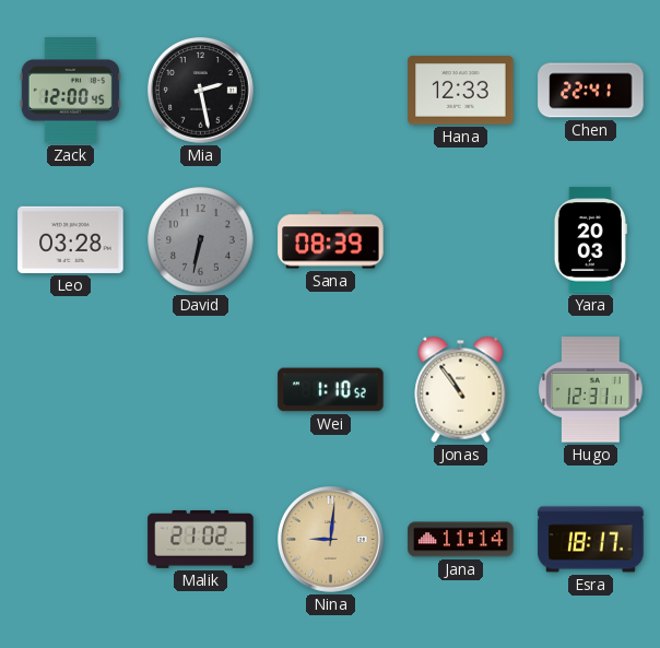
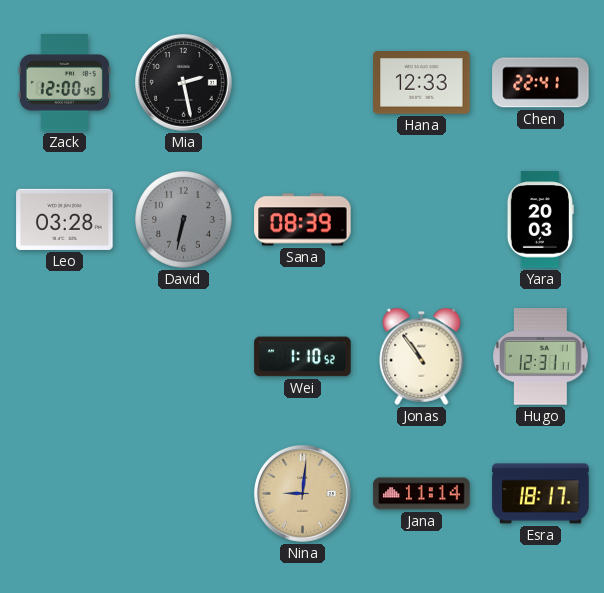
Malik: 21:02 -> none (201, 539)
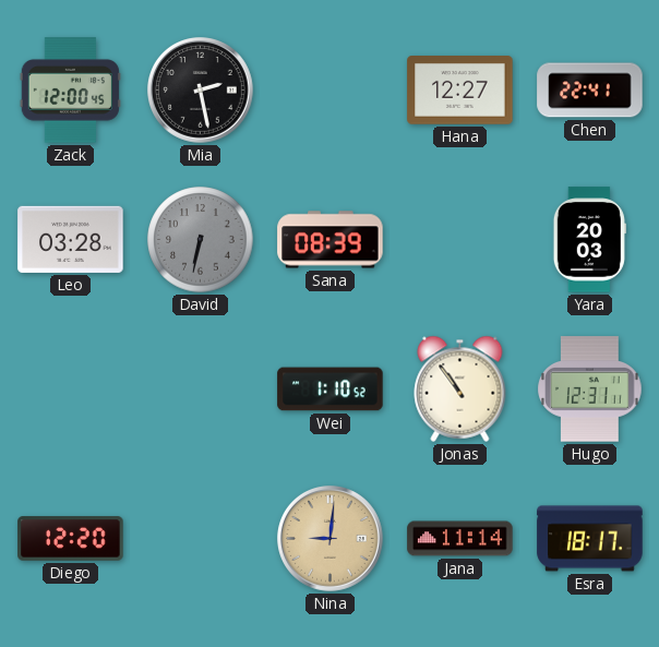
Hana: 12:33 -> 12:27 (460, 91)
Diego: none -> 12:20 (71, 539)
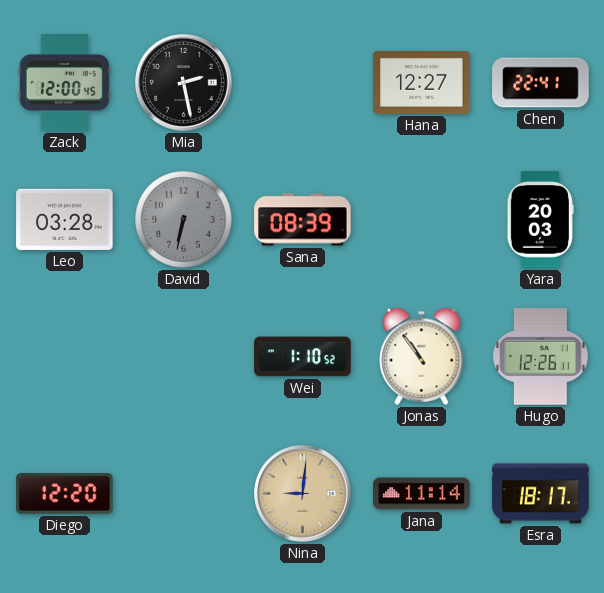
Hugo: 12:31 -> 12:26 (541, 357)
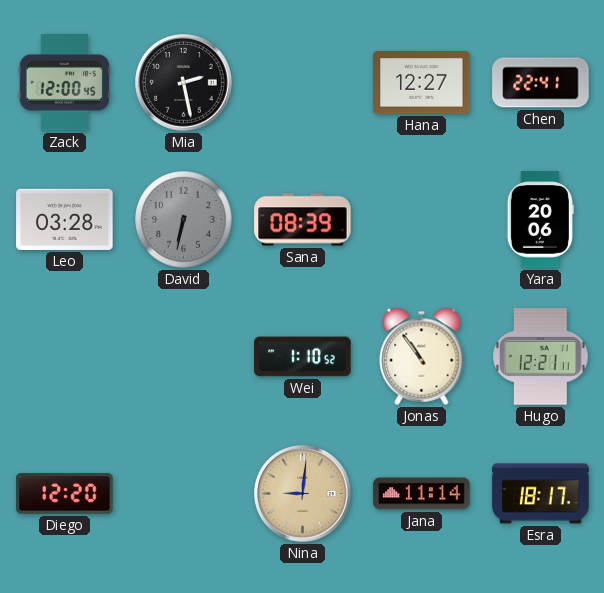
Yara: 20:03 -> 20:06 (540, 220)
Hugo: 12:26 -> 12:21 (541, 357)
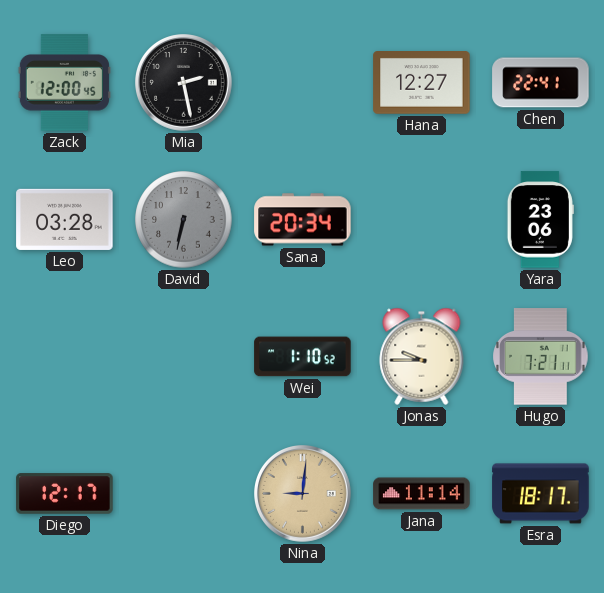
Sana: 08:39 -> 20:34 (303, 220)
Yara: 20:06 -> 23:06 (540, 220)
Jonas: 10:54 -> 9:45 (422, 356)
Hugo: 12:21 -> 7:21 (541, 357)
Diego: 12:20 -> 12:17 (65, 494)
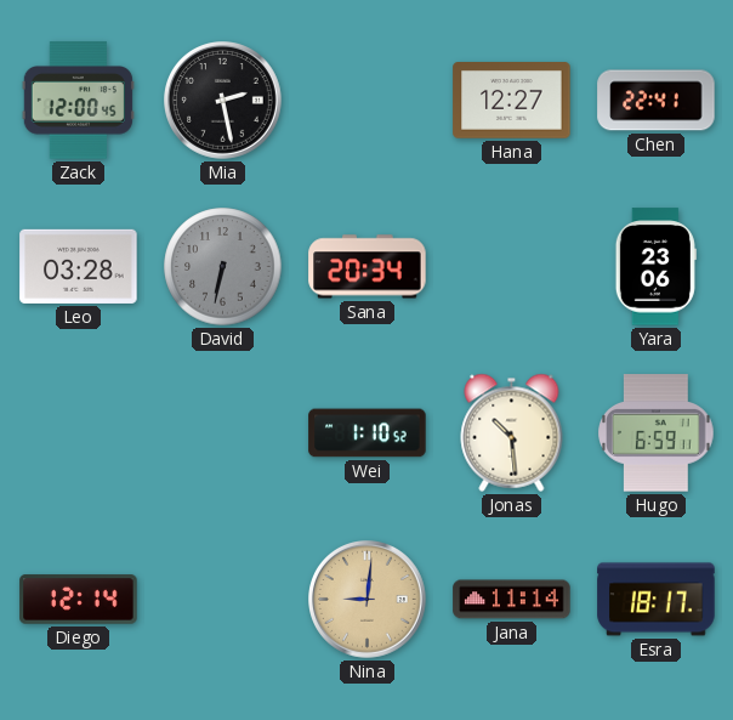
Jonas: 9:45 -> 10:29 (512, 432)
Hugo: 7:21 -> 6:59 (657, 433)
Diego: 12:17 -> 12:14 (79, 600)
